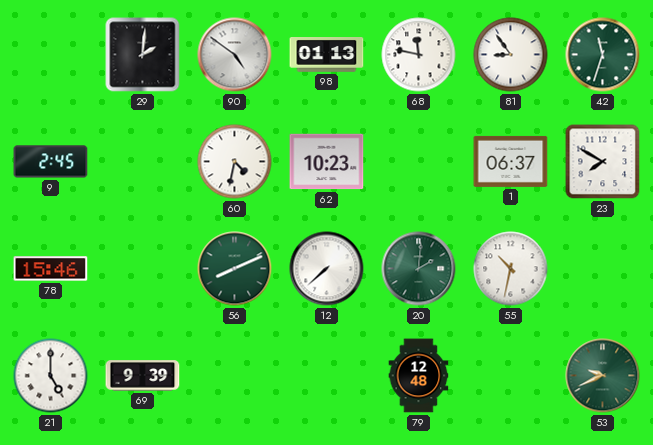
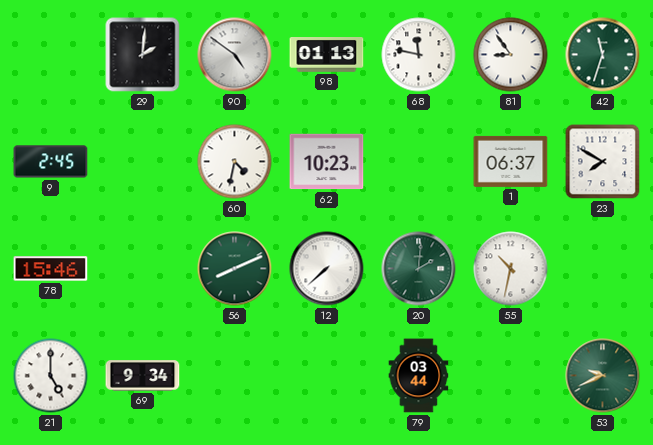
69: 9:39 -> 9:34 (143, 376)
79: 12:48 -> 03:44 (419, 376)
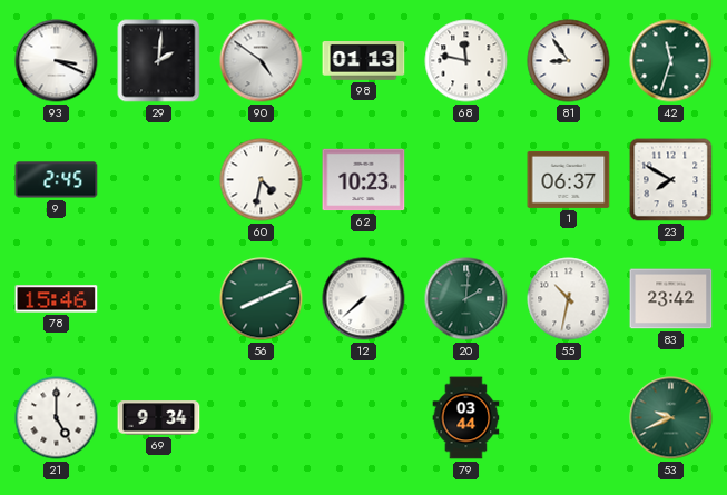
93: none -> 3:19 (57, 61)
83: none -> 23:42 (671, 299)
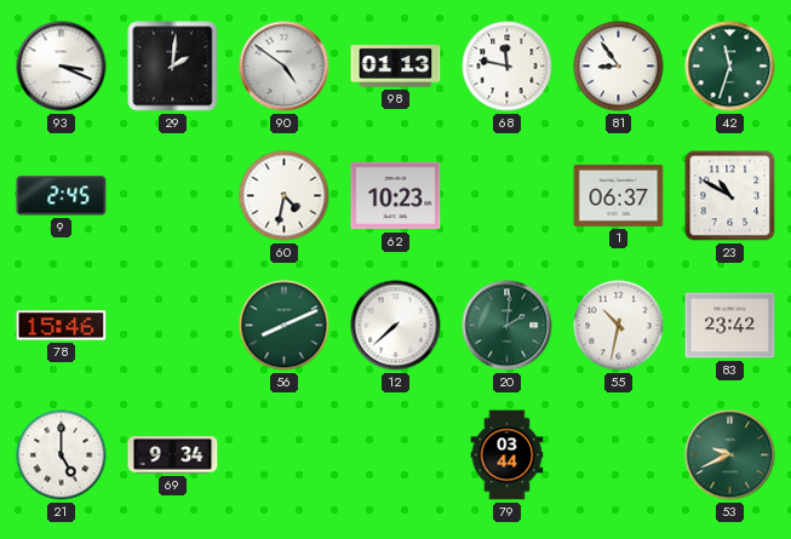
23: 7:50 -> 10:50 (730, 196)
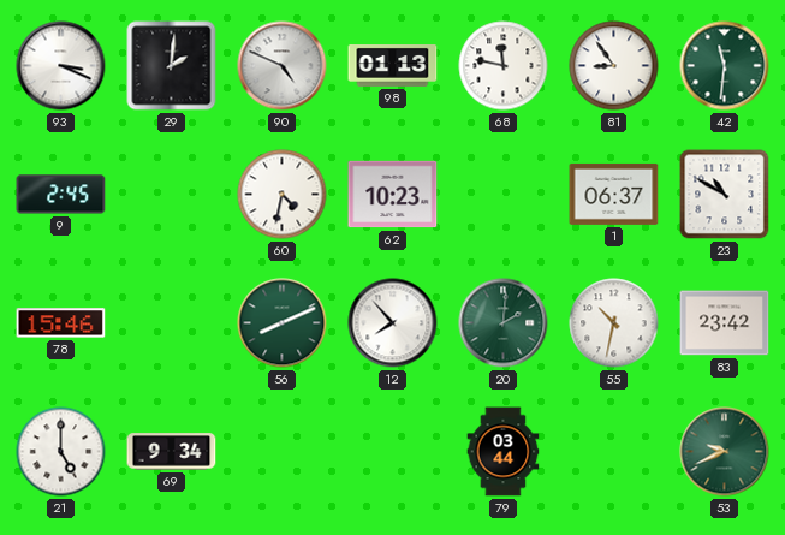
90: 4:51 -> 4:49 (283, 66)
42: 11:33 -> 11:31 (725, 66)
12: 7:38 -> 7:53 (393, 323)
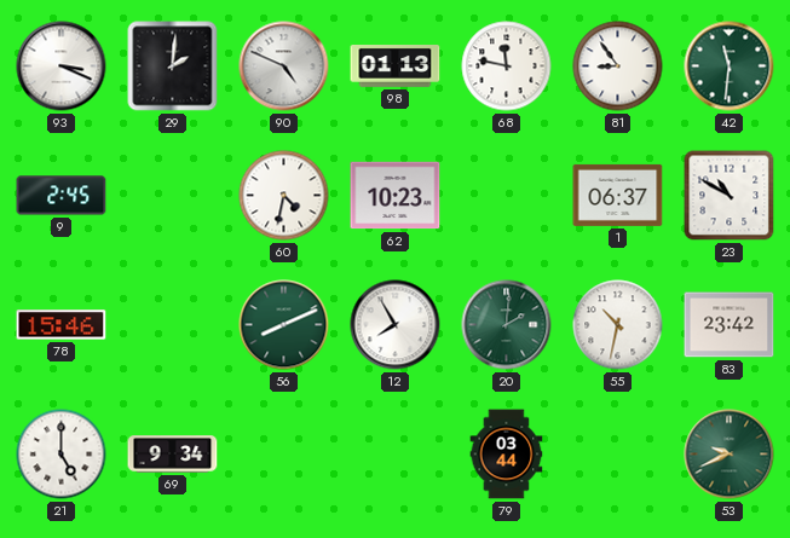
12: 7:53 -> 7:55 (396, 325)
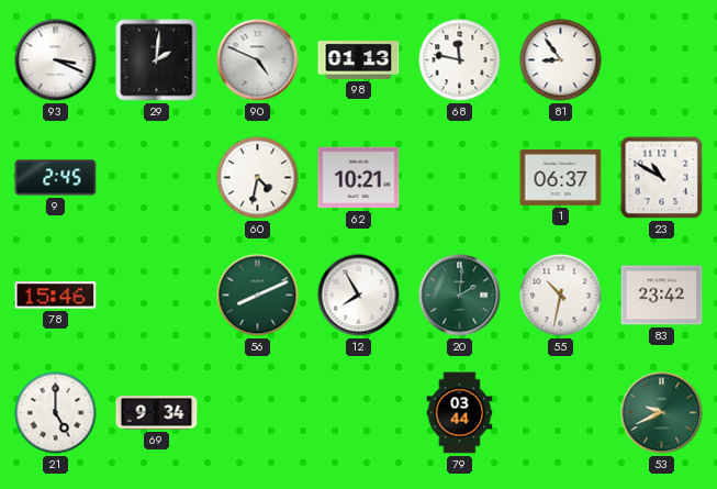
42: 11:31 -> none (730, 66)
62: 10:23 -> 10:21 (359, 178)
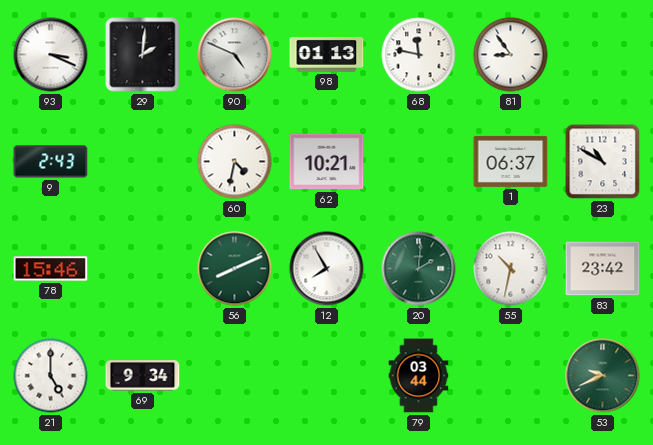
9: 2:45 -> 2:43 (51, 162)
